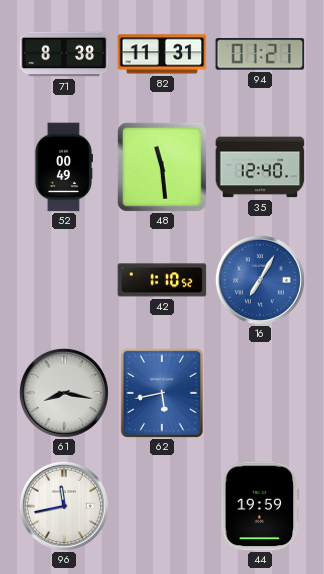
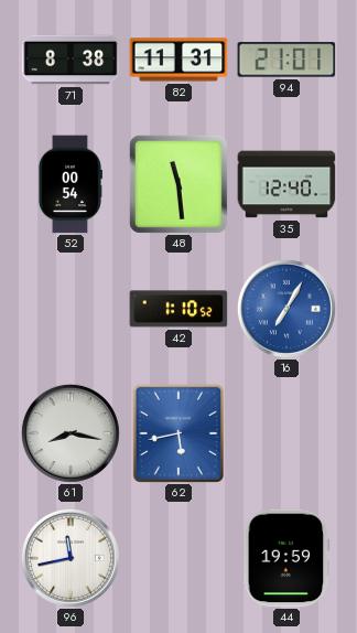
94: 01:21 -> 21:01 (286, 60)
52: 00:49 -> 00:54 (69, 184)
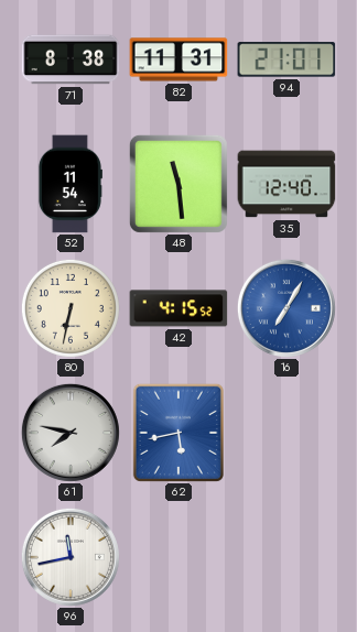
52: 00:54 -> 11:54 (69, 184)
80: none -> 6:32 (71, 308)
42: 1:10 -> 4:15 (178, 308)
61: 8:17 -> 7:47 (71, 433)
44: 19:59 -> none (286, 558)
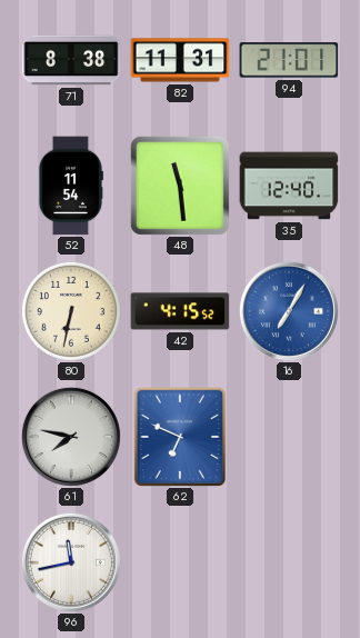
62: 5:43 -> 6:49 (180, 437)
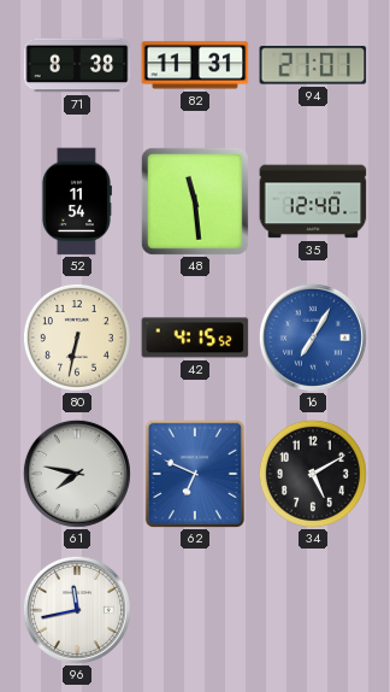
34: none -> 5:10 (313, 474)
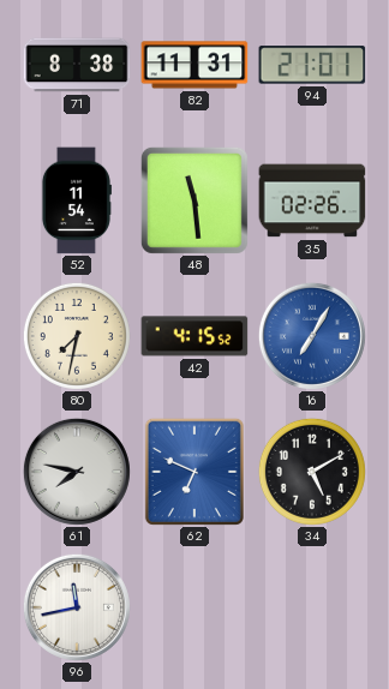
35: 12:40 -> 02:26 (312, 200)
80: 6:32 -> 7:32 (77, 336)
